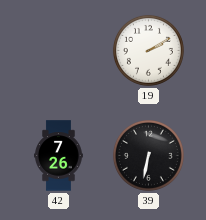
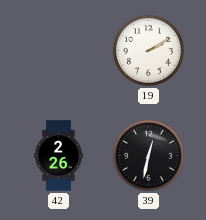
42: 7:26 -> 2:26 (59, 156)
39: 6:32 -> 12:32 (148, 155)
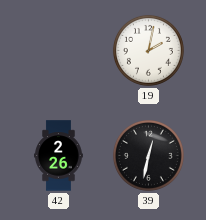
19: 2:10 -> 2:02 (148, 50)
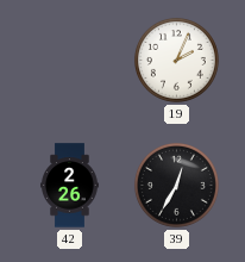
19: 2:02 -> 2:04 (176, 60)
39: 12:32 -> 12:35 (176, 185)
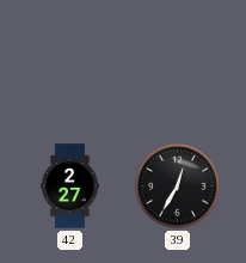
19: 2:04 -> none (176, 60)
42: 2:26 -> 2:27 (70, 186)
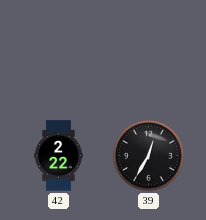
42: 2:27 -> 2:22 (59, 156)
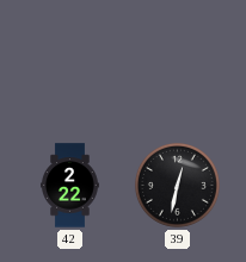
39: 12:35 -> 12:32 (177, 185)
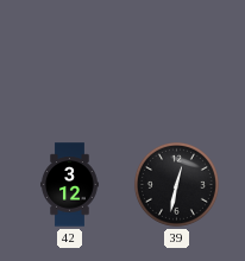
42: 2:22 -> 3:12 (70, 185)
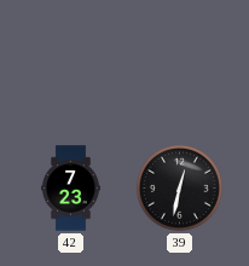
42: 3:12 -> 7:23 (71, 189)
